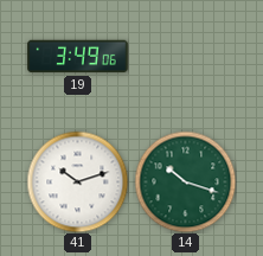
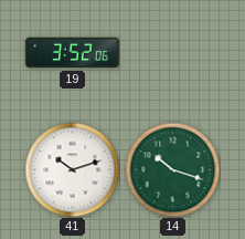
19: 3:49 -> 3:52 (73, 53)
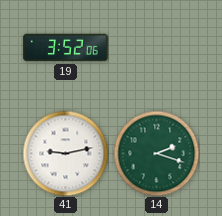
41: 10:12 -> 9:13 (65, 153)
14: 10:18 -> 2:18 (156, 153)
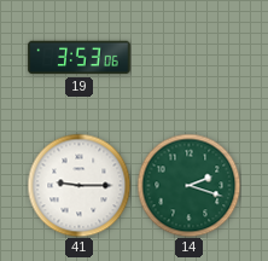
19: 3:52 -> 3:53 (80, 58)
41: 9:13 -> 9:15 (78, 185)
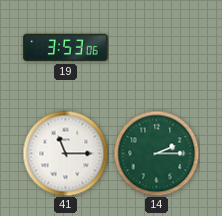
41: 9:15 -> 11:15 (65, 153)
14: 2:18 -> 2:15 (156, 153)
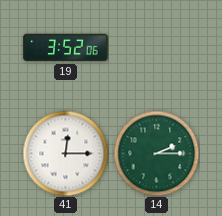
19: 3:53 -> 3:52 (66, 48)
41: 11:15 -> 12:15 (65, 153)
